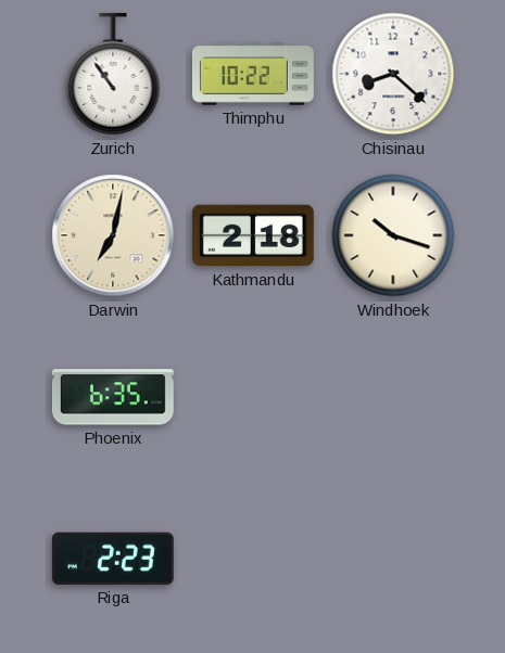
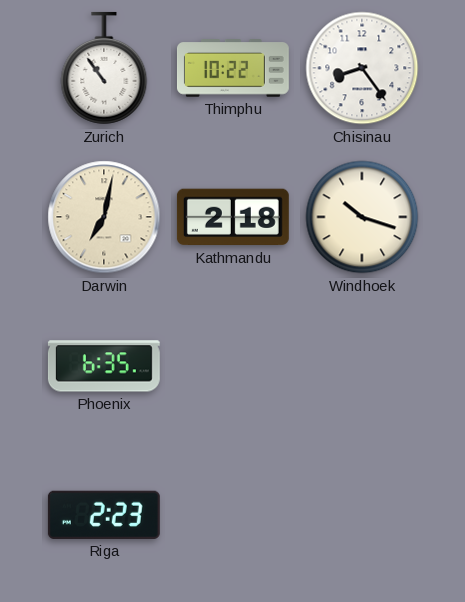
Chisinau: 8:22 -> 8:24 (362, 68)
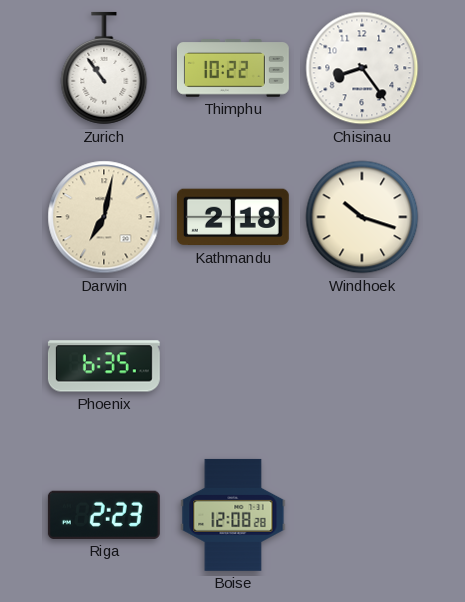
Boise: none -> 12:08 (233, 515)
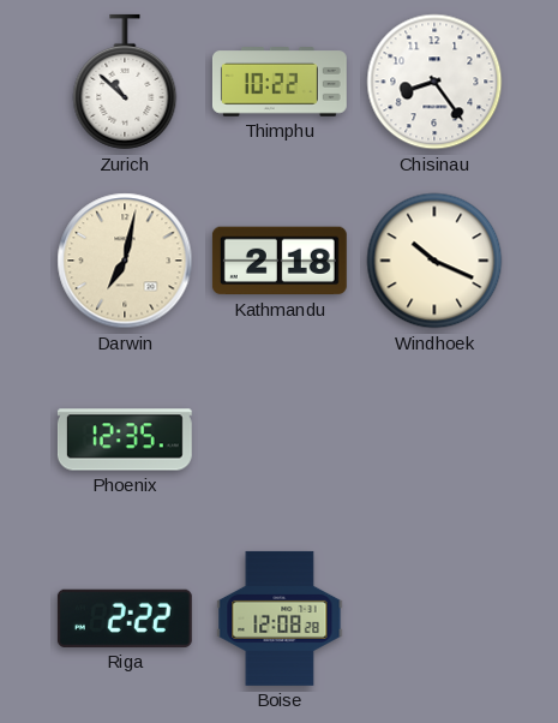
Zurich: 10:54 -> 10:52 (125, 82)
Windhoek: 10:18 -> 10:19 (434, 261)
Phoenix: 6:35 -> 12:35 (125, 440)
Riga: 2:23 -> 2:22 (125, 619)
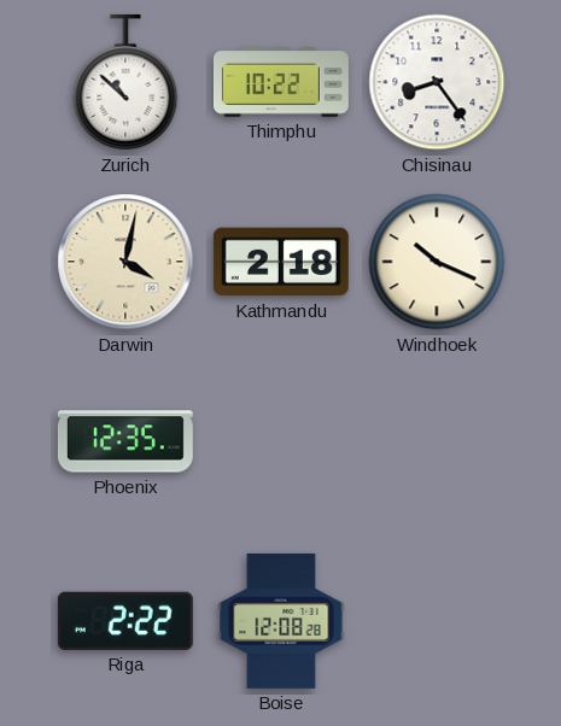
Darwin: 7:02 -> 4:02 (125, 262)
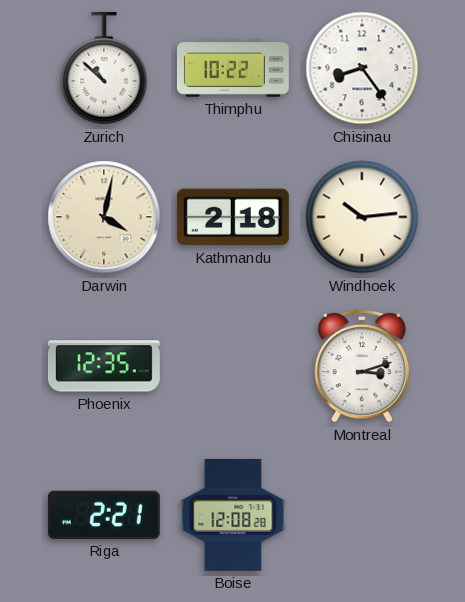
Windhoek: 10:19 -> 10:14 (362, 217)
Montreal: none -> 3:12 (362, 366)
Riga: 2:22 -> 2:21 (104, 515)
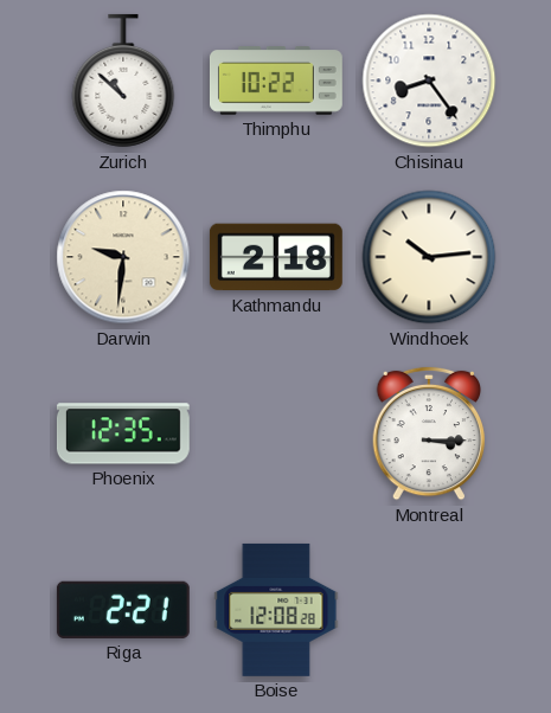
Darwin: 4:02 -> 9:31 (123, 257)
Montreal: 3:12 -> 3:15 (429, 433)
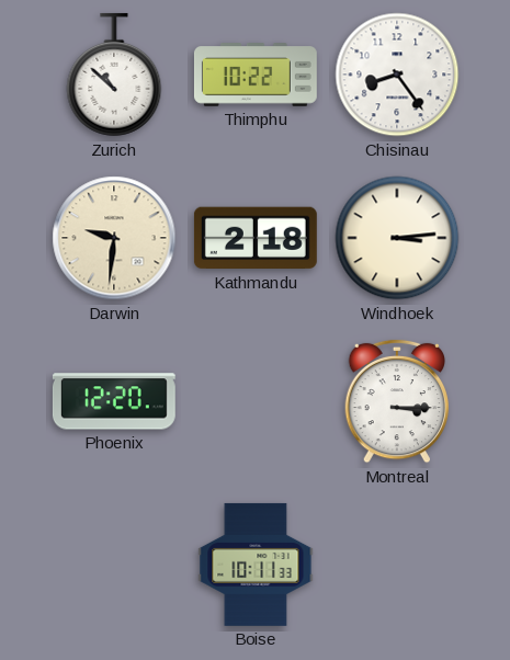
Windhoek: 10:14 -> 3:14 (397, 238)
Phoenix: 12:35 -> 12:20 (114, 401)
Riga: 2:21 -> none (123, 610)
Boise: 12:08 -> 10:11 (256, 565)
